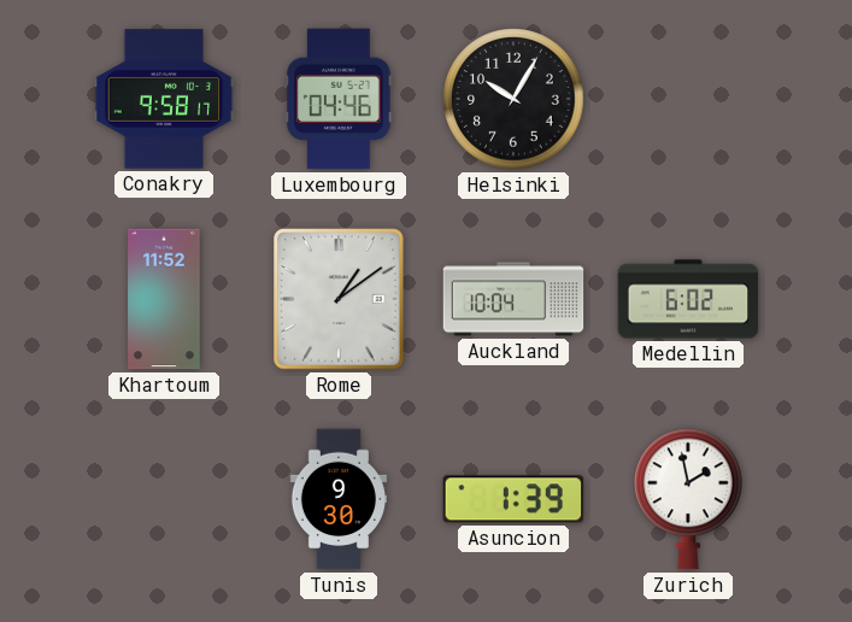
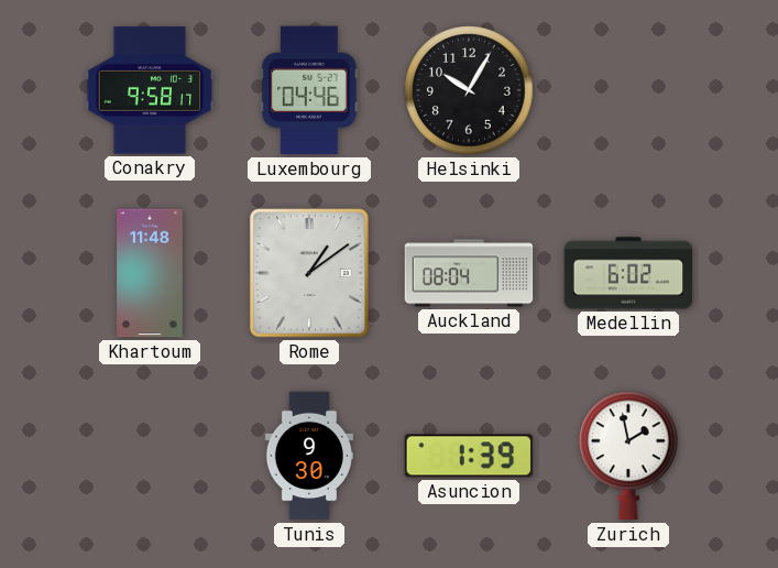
Khartoum: 11:52 -> 11:48 (150, 273)
Auckland: 10:04 -> 08:04 (469, 273)
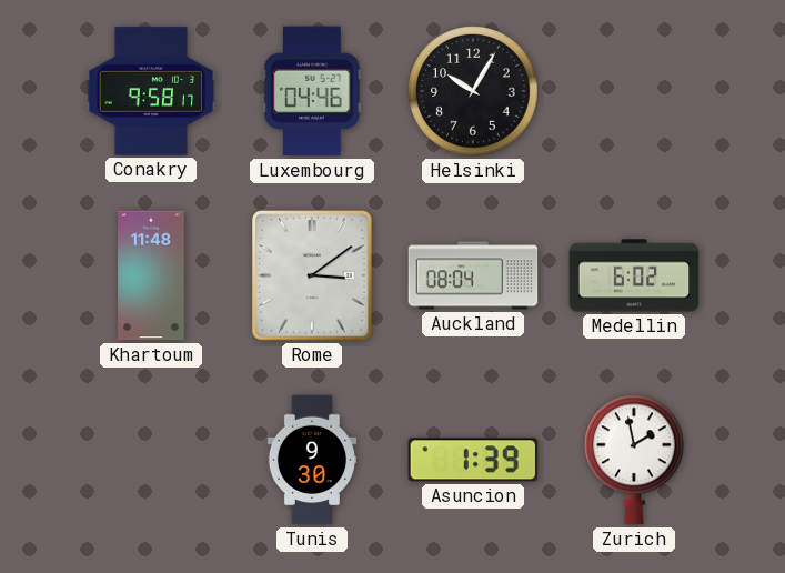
Rome: 1:09 -> 3:09 (312, 275)
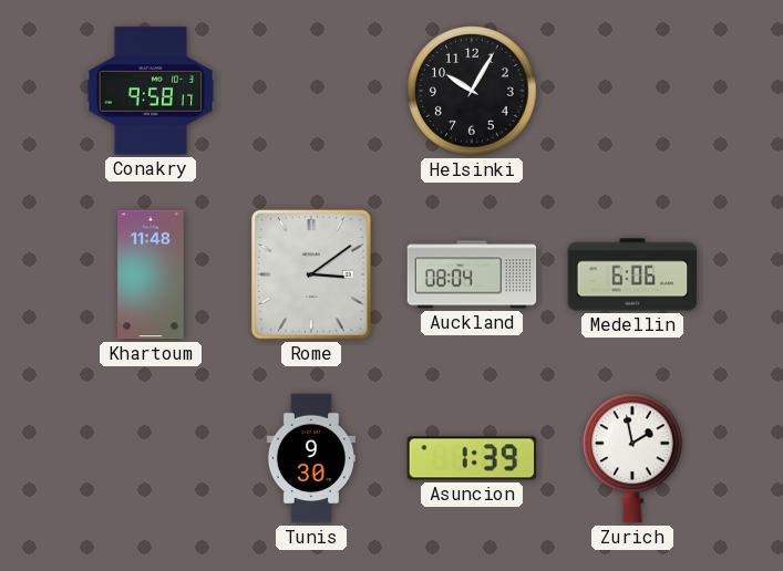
Luxembourg: 04:46 -> none (313, 91)
Medellin: 6:02 -> 6:06 (632, 274)
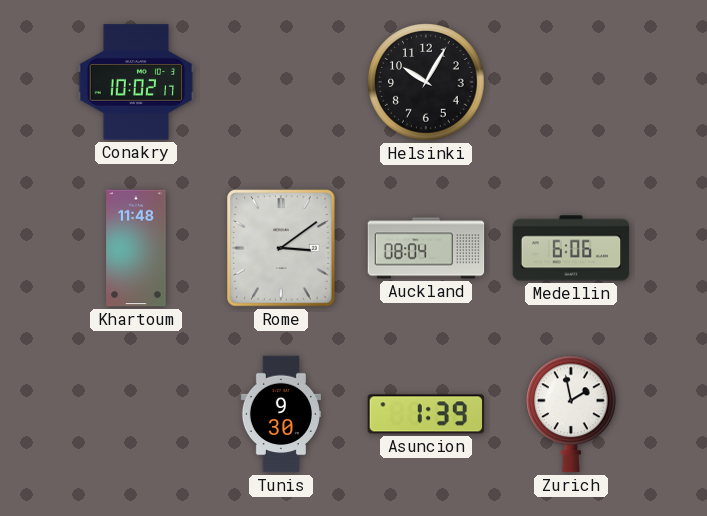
Conakry: 9:58 -> 10:02 (136, 82)
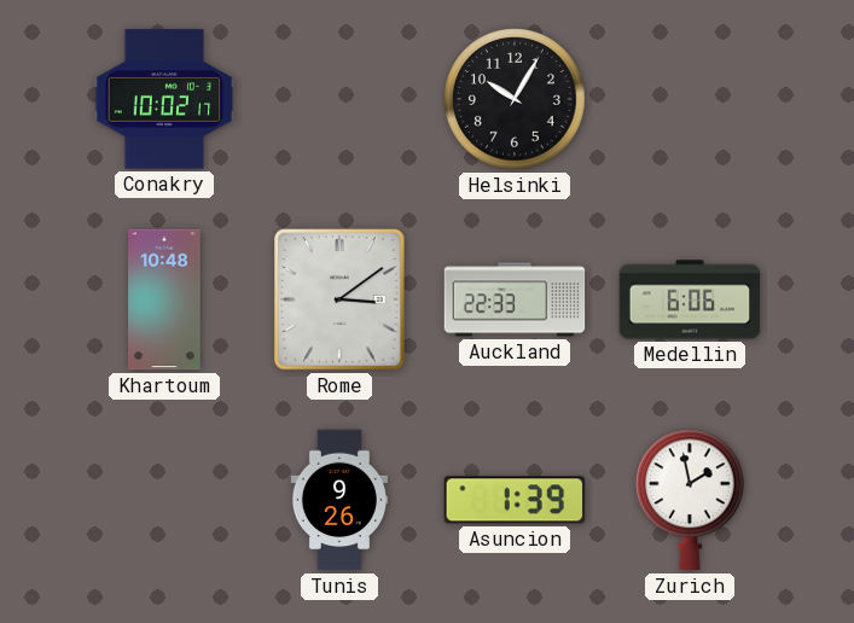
Khartoum: 11:48 -> 10:48 (164, 299)
Auckland: 08:04 -> 22:33 (515, 299)
Tunis: 9:30 -> 9:26 (339, 500)
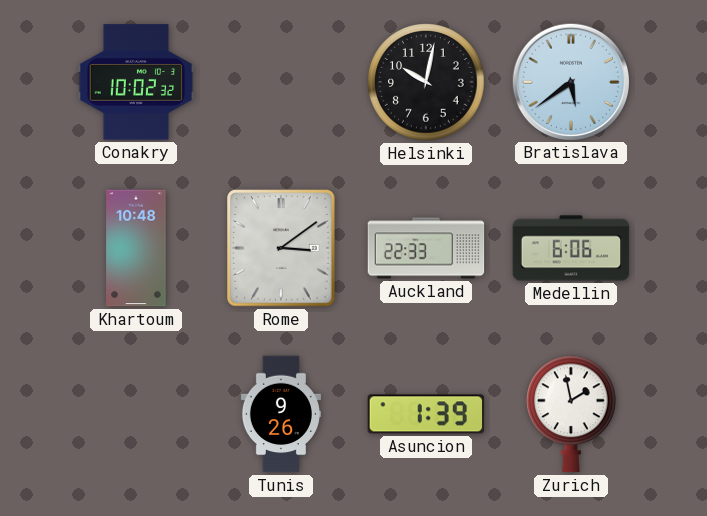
Conakry: 10:02:17 -> 10:02:32 (136, 82)
Helsinki: 10:05 -> 10:02 (426, 82)
Bratislava: none -> 5:39 (570, 81)
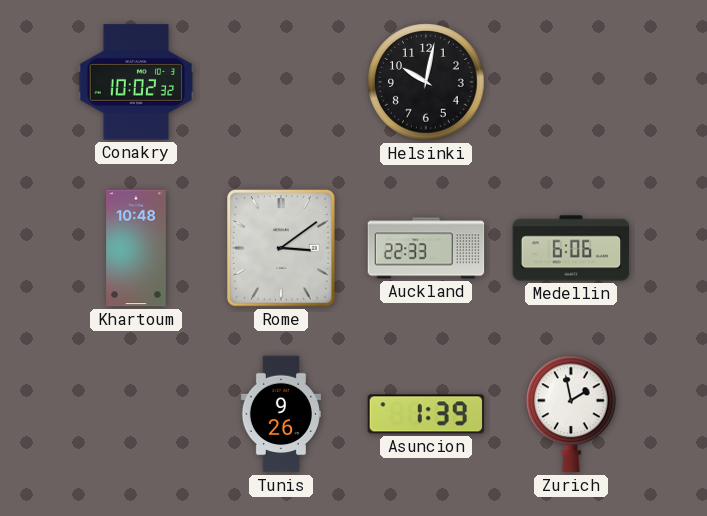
Bratislava: 5:39 -> none (570, 81)
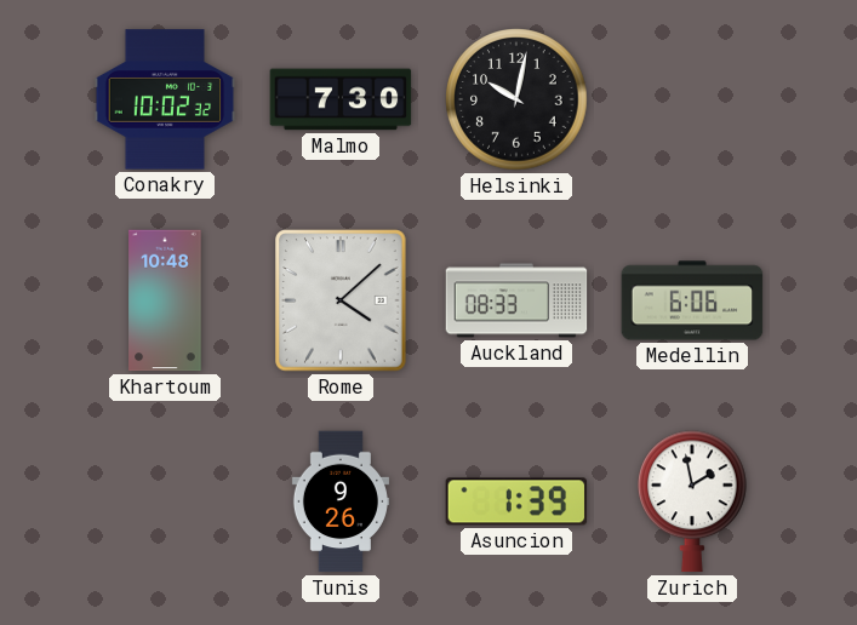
Malmo: none -> 7:30 (341, 99)
Rome: 3:09 -> 4:08 (341, 300)
Auckland: 22:33 -> 08:33 (516, 300)
